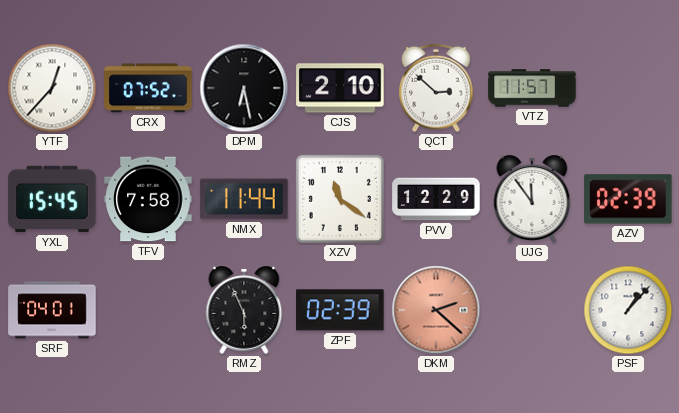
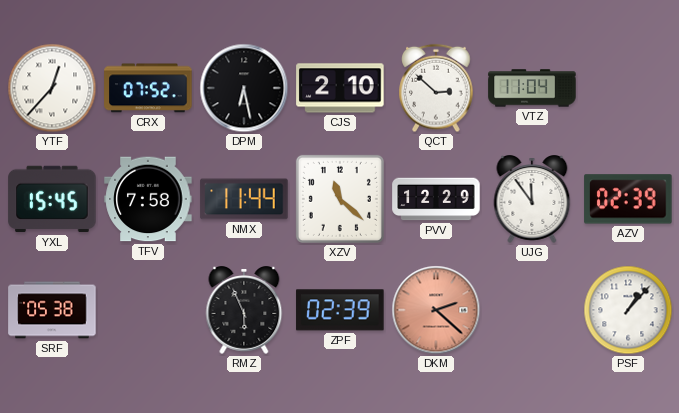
VTZ: 11:57 -> 11:04 (532, 88)
XZV: 11:21 -> 11:22 (340, 199)
SRF: 04:01 -> 05:38 (52, 310)
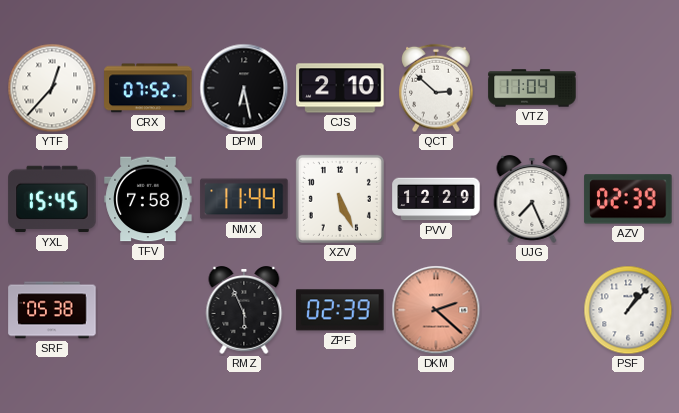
XZV: 11:22 -> 5:26 (340, 199)
UJG: 11:54 -> 7:26 (532, 199)
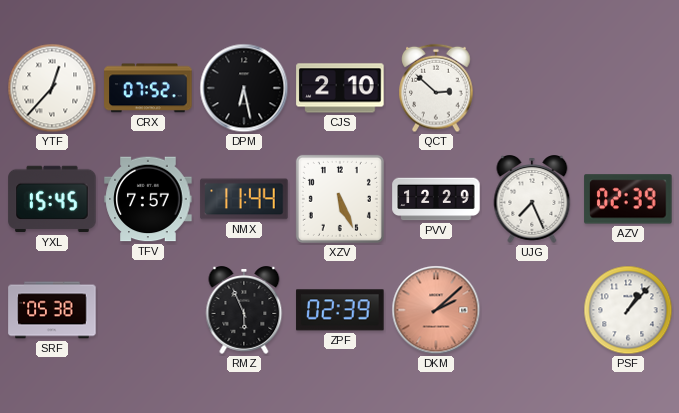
VTZ: 11:04 -> none (532, 88)
TFV: 7:58 -> 7:57 (148, 199)
DKM: 2:22 -> 2:08 (436, 310)
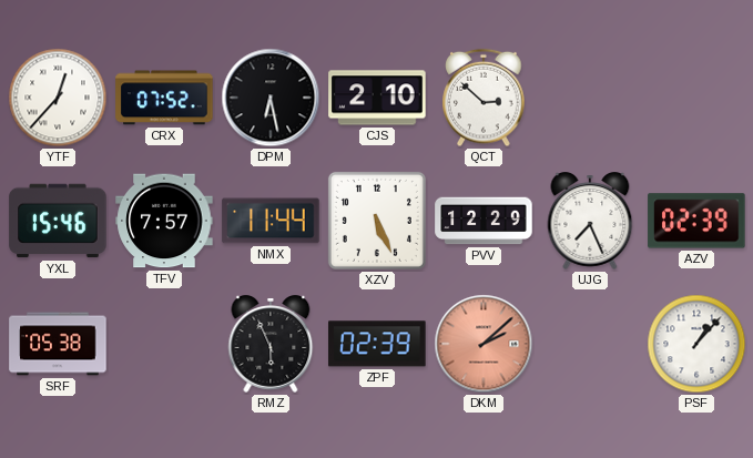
YXL: 15:45 -> 15:46 (58, 221)
